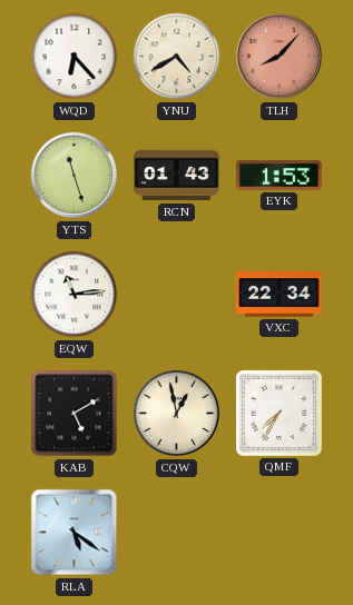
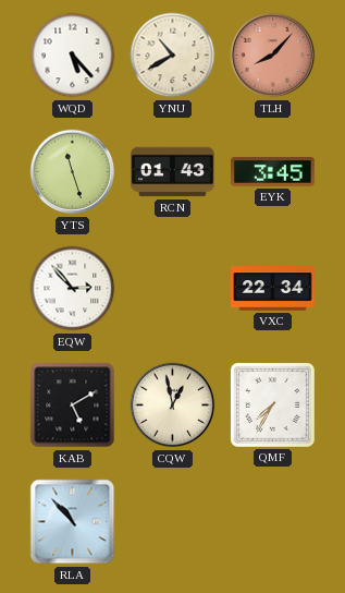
WQD: 6:23 -> 5:23 (73, 56)
YNU: 4:40 -> 10:40 (173, 56)
EYK: 1:53 -> 3:45 (273, 171)
EQW: 11:14 -> 2:53 (73, 289)
RLA: 5:21 -> 10:53 (73, 522)
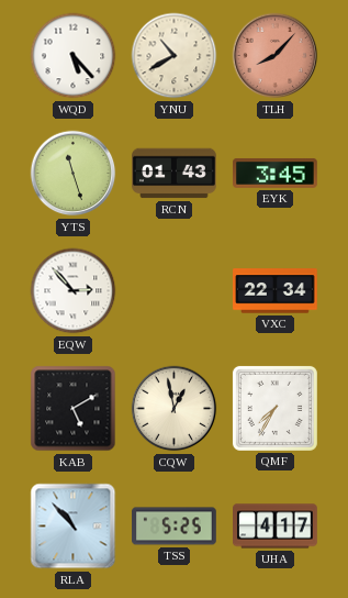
TSS: none -> 5:25 (175, 527)
UHA: none -> 4:17 (276, 527)
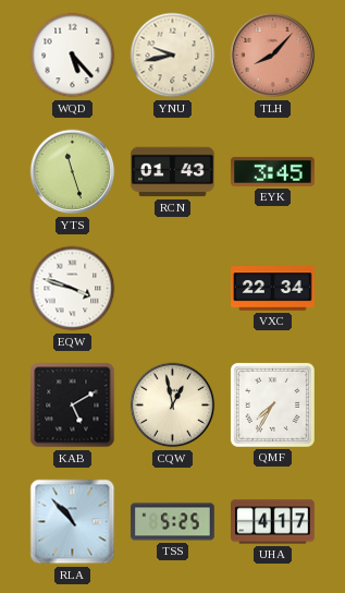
YNU: 10:40 -> 9:43 (173, 56)
EQW: 2:53 -> 3:48 (73, 289)
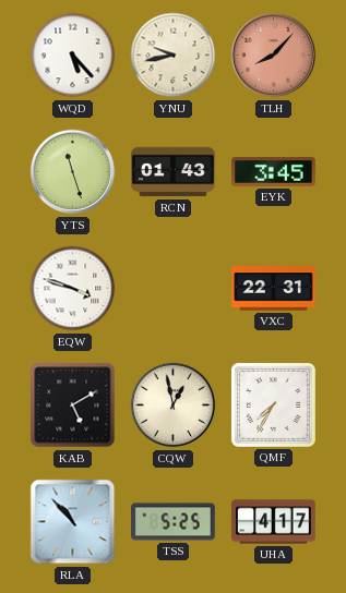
VXC: 22:34 -> 22:31 (274, 289)
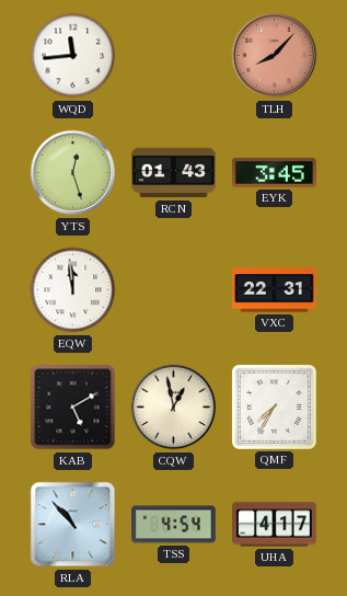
WQD: 5:23 -> 11:44 (73, 56)
YNU: 9:43 -> none (174, 56)
YTS: 11:27 -> 12:27 (73, 173)
EQW: 3:48 -> 11:59 (73, 290)
TSS: 5:25 -> 4:54 (174, 525)
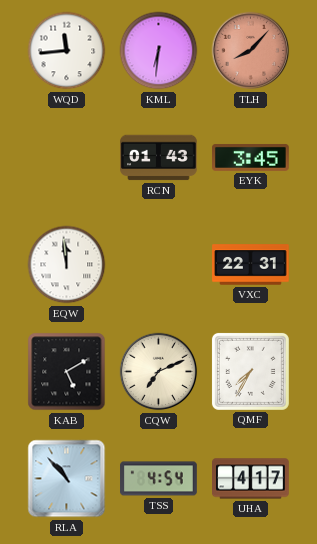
KML: none -> 6:31 (159, 51)
YTS: 12:27 -> none (73, 173)
CQW: 12:58 -> 7:11 (159, 372)
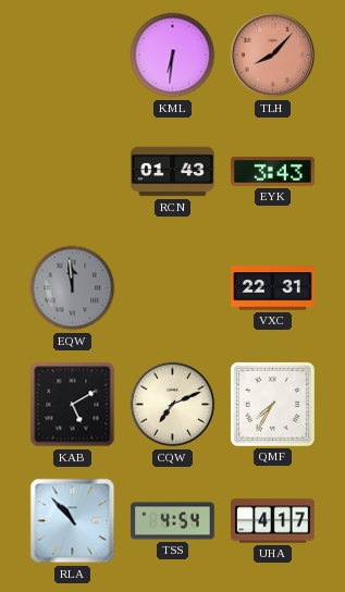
WQD: 11:44 -> none (67, 51)
EYK: 3:45 -> 3:43 (273, 171)
EQW dial: white -> grey (73, 288)
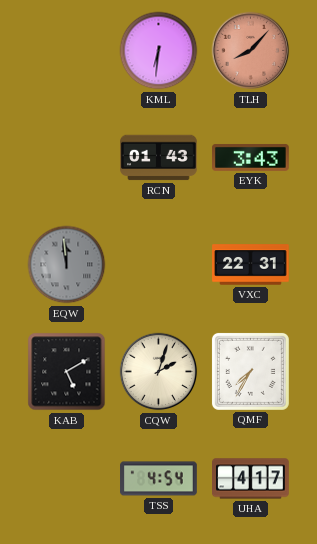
CQW: 7:11 -> 2:03 (159, 372)
RLA: 10:53 -> none (73, 521)
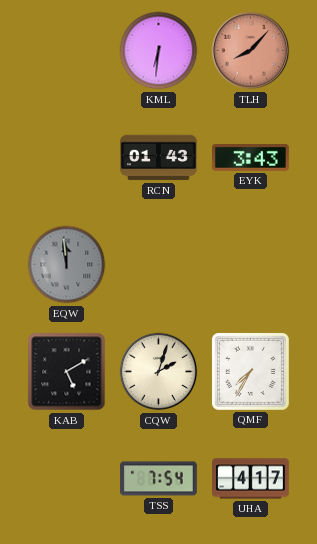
VXC: 22:31 -> none (251, 265)
TSS: 4:54 -> 7:54 (159, 479)
